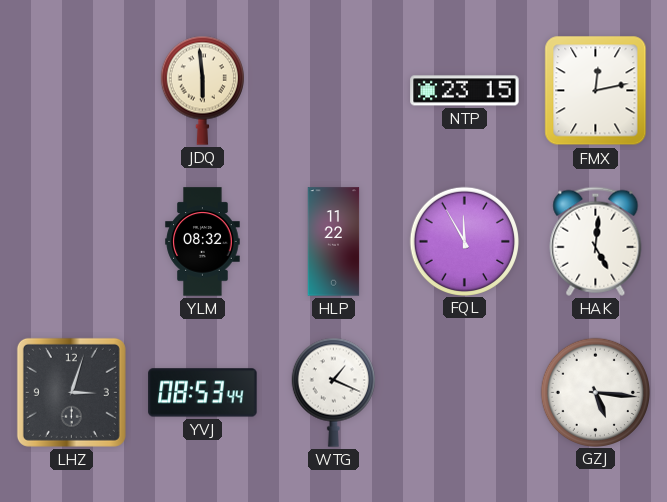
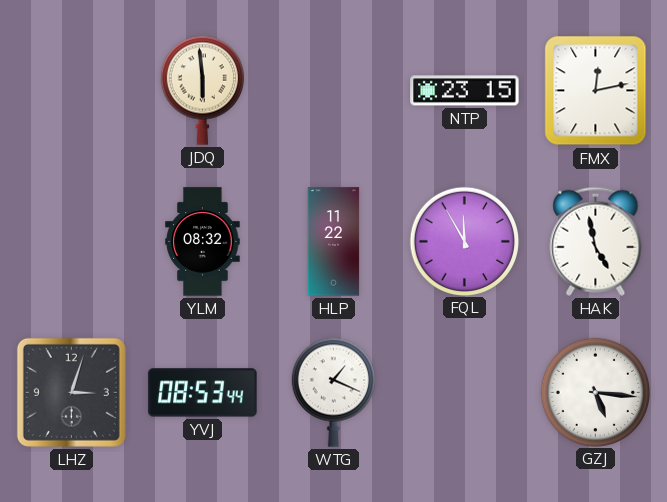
HAK: 5:01 -> 4:58 (596, 241)
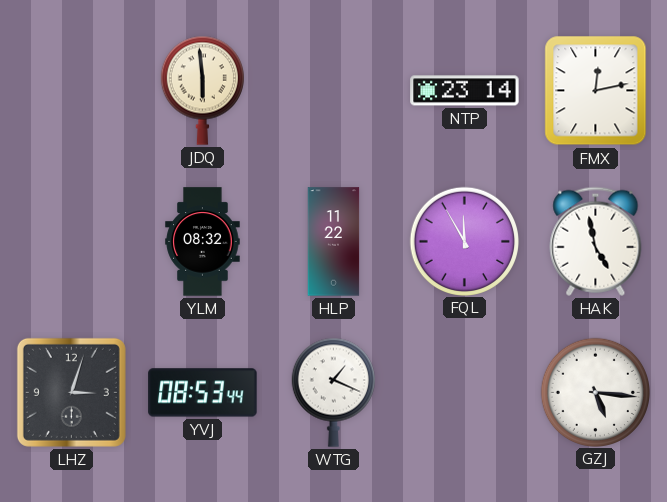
NTP: 23:15 -> 23:14 (465, 91)
